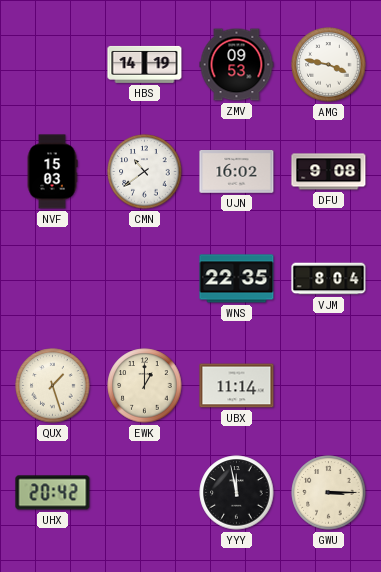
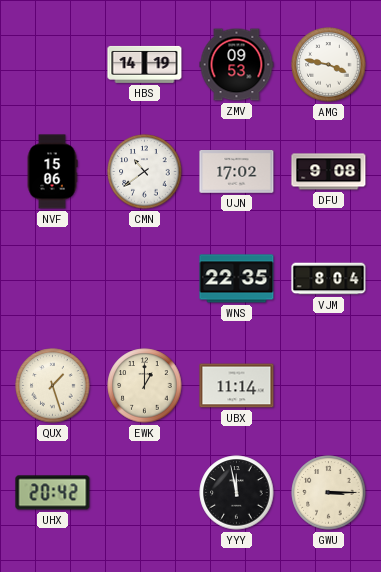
NVF: 15:03 -> 15:06 (52, 172)
UJN: 16:02 -> 17:02 (237, 172)
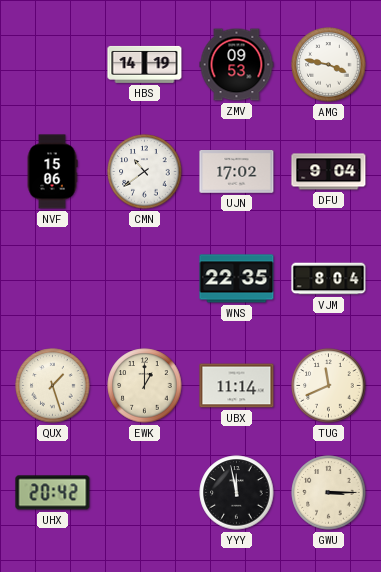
DFU: 9:08 -> 9:04 (329, 172)
TUG: none -> 11:41 (329, 386)
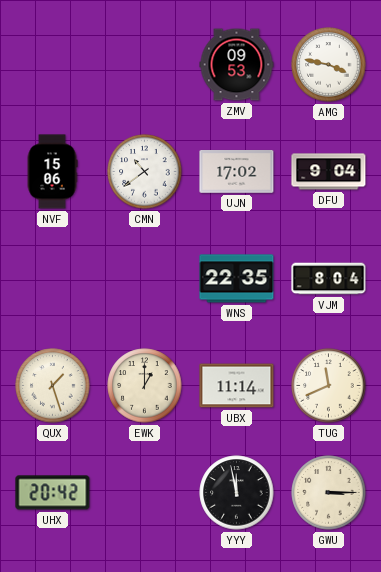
HBS: 14:19 -> none (145, 64)
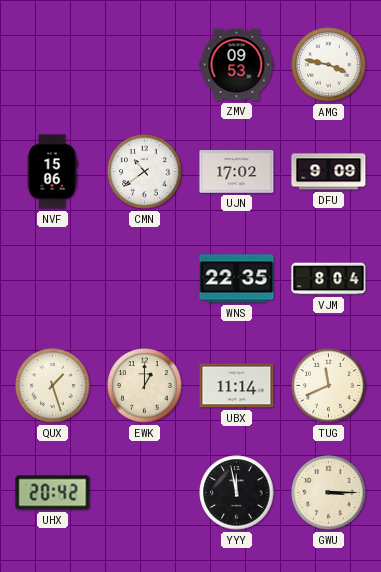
DFU: 9:04 -> 9:09 (329, 172)
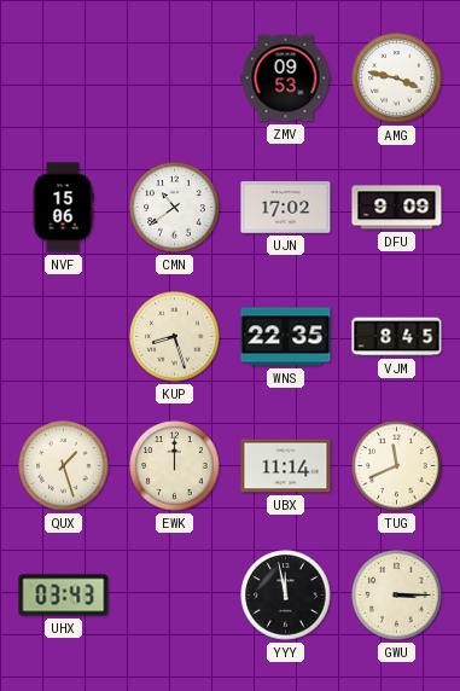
KUP: none -> 8:27 (175, 337)
VJM: 8:04 -> 8:45 (397, 337)
EWK: 1:00 -> 12:00 (175, 466)
UHX: 20:42 -> 03:43 (64, 596)
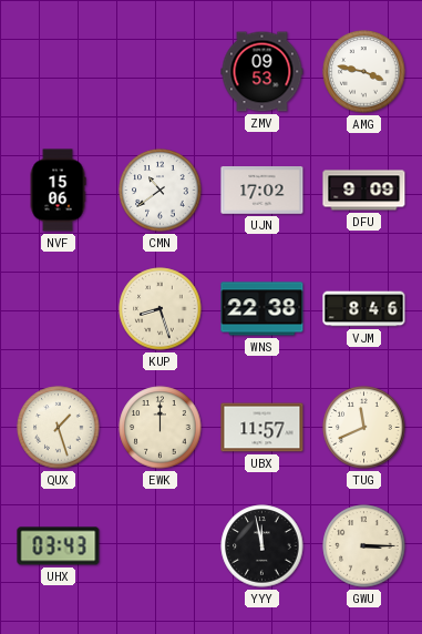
WNS: 22:35 -> 22:38 (263, 309)
VJM: 8:45 -> 8:46 (364, 309)
UBX: 11:14 -> 11:57 (263, 428)
